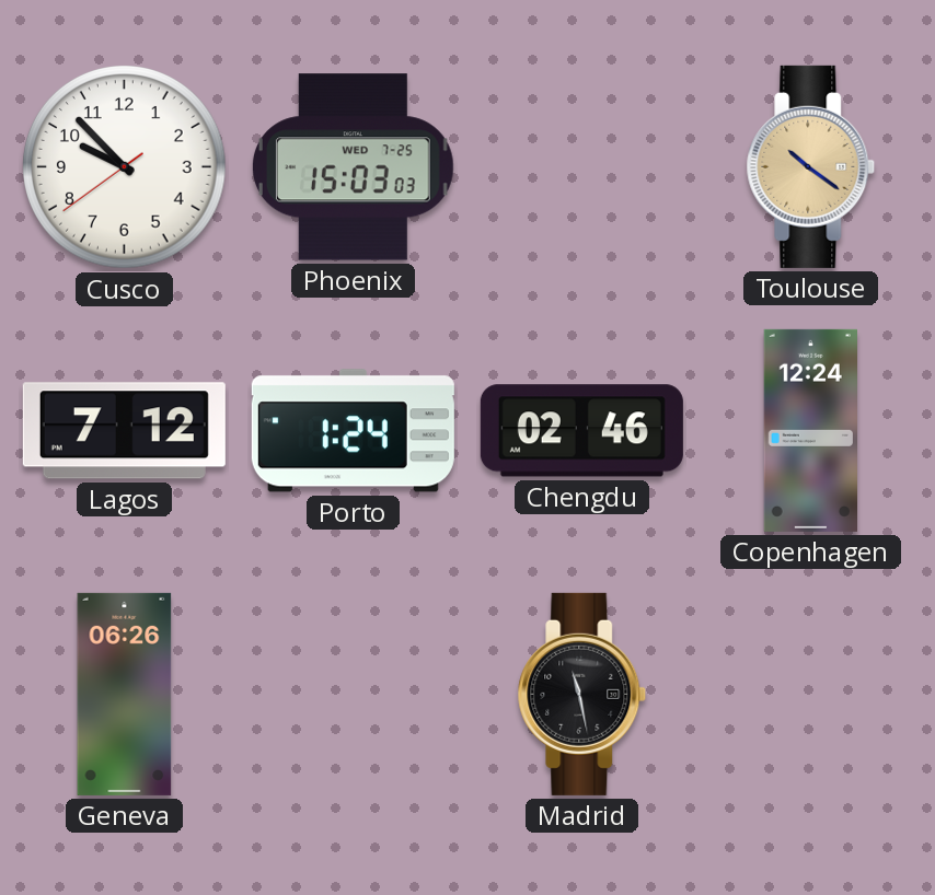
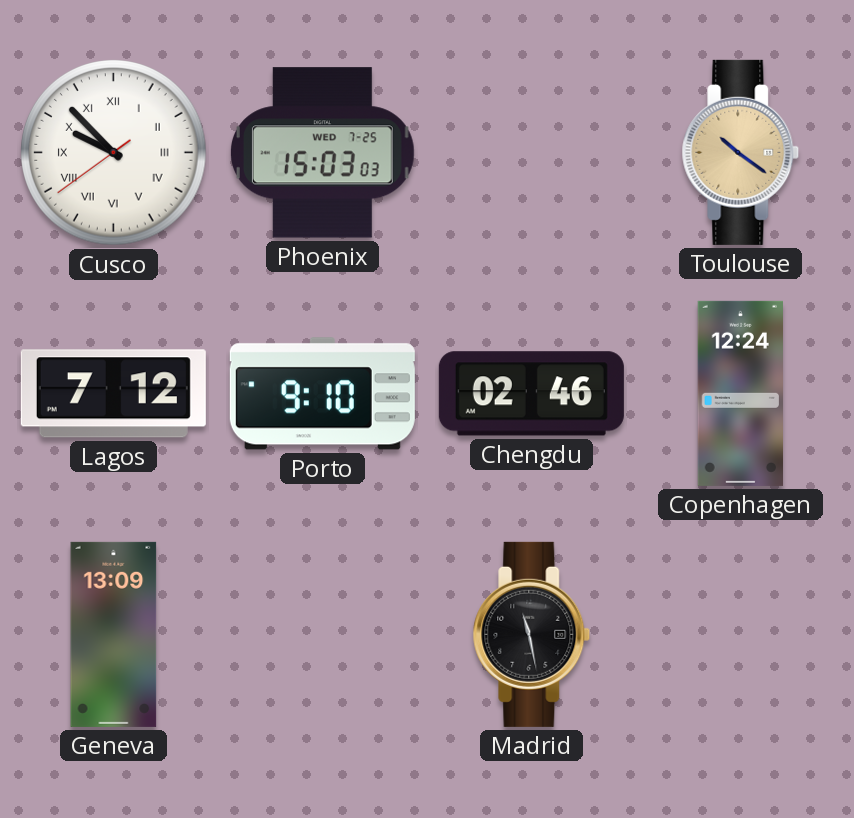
Cusco numerals: Arabic -> Roman (114, 153)
Porto: 1:24 -> 9:10 (322, 394)
Geneva: 06:26 -> 13:09 (114, 634)
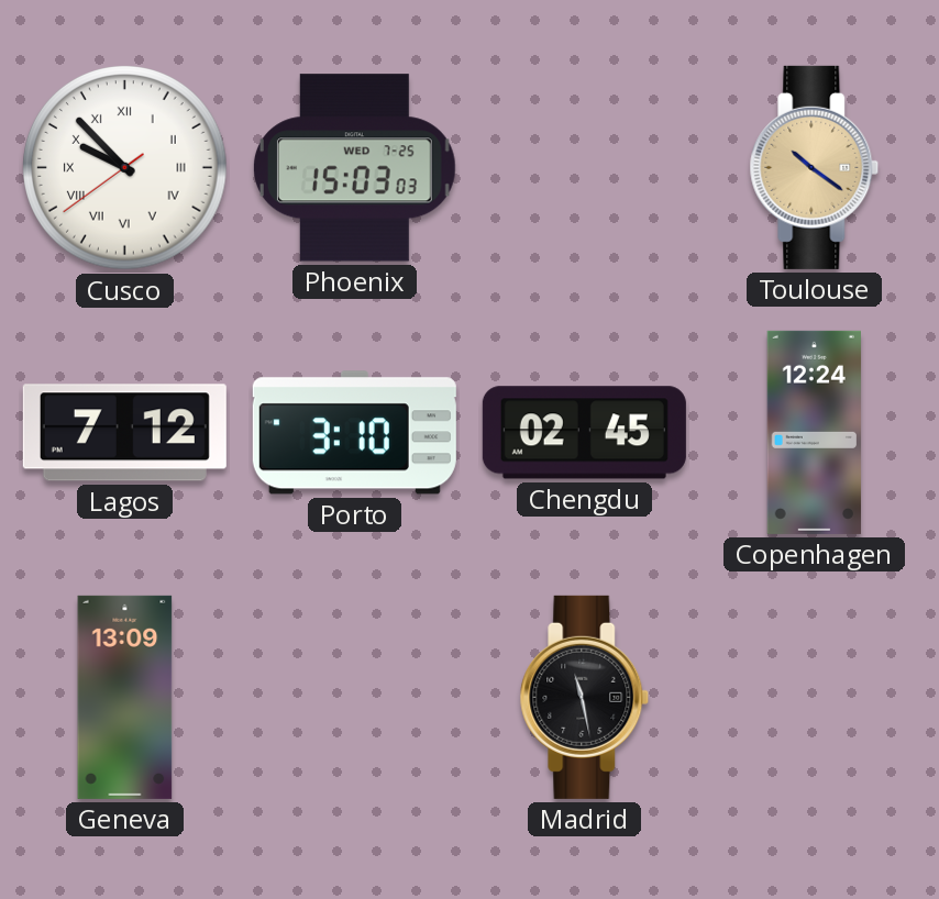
Porto: 9:10 -> 3:10 (354, 433)
Chengdu: 02:46 -> 02:45 (584, 433)
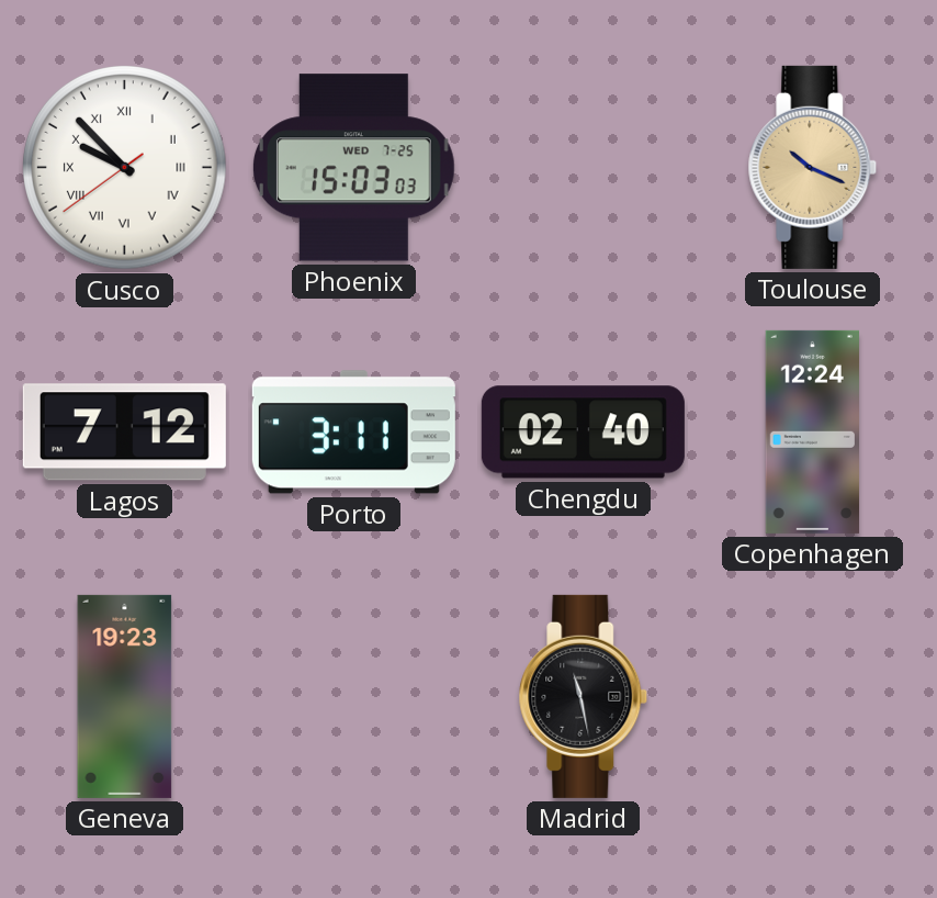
Toulouse: 10:21 -> 10:19 (813, 167)
Porto: 3:10 -> 3:11 (353, 433)
Chengdu: 02:45 -> 02:40 (583, 433)
Geneva: 13:09 -> 19:23 (125, 696)
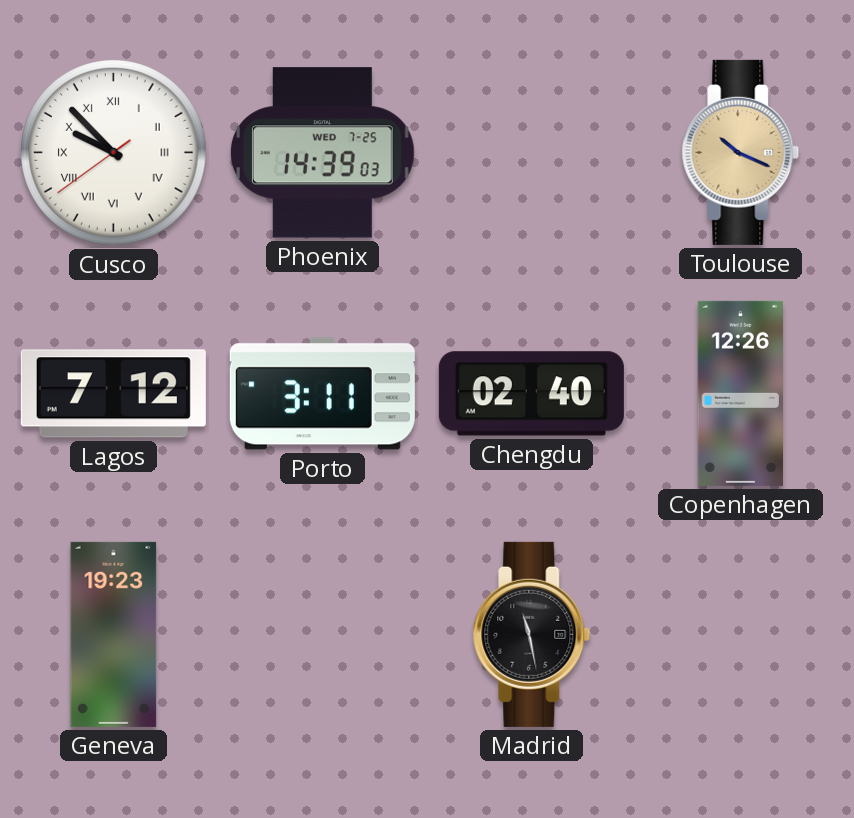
Phoenix: 15:03 -> 14:39 (322, 153)
Copenhagen: 12:24 -> 12:26 (740, 393)
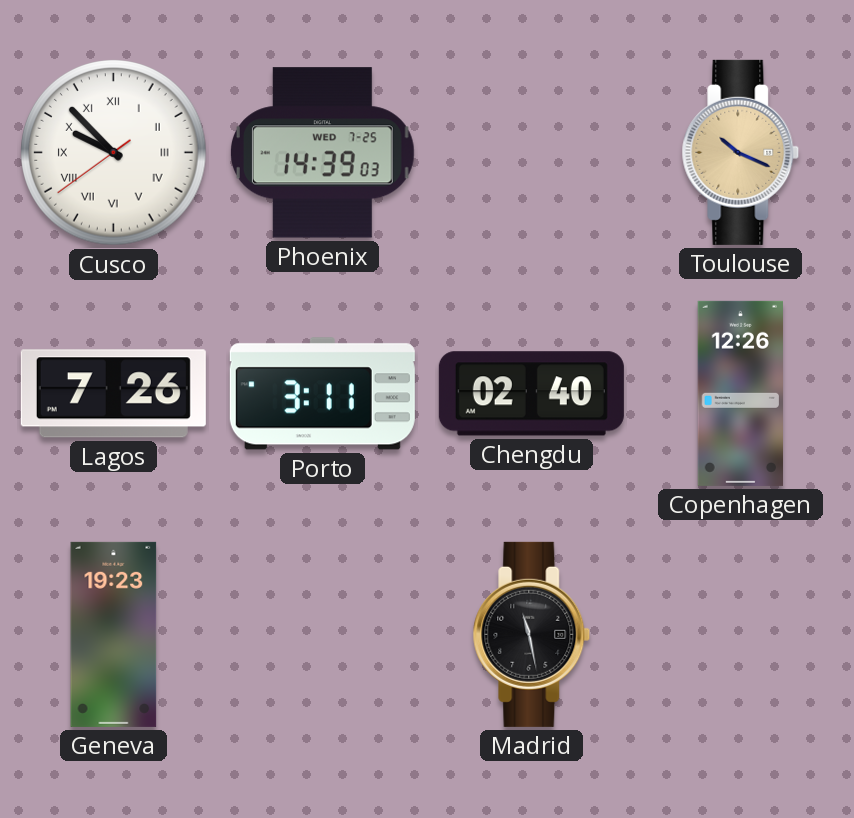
Lagos: 7:12 -> 7:26 (113, 394)
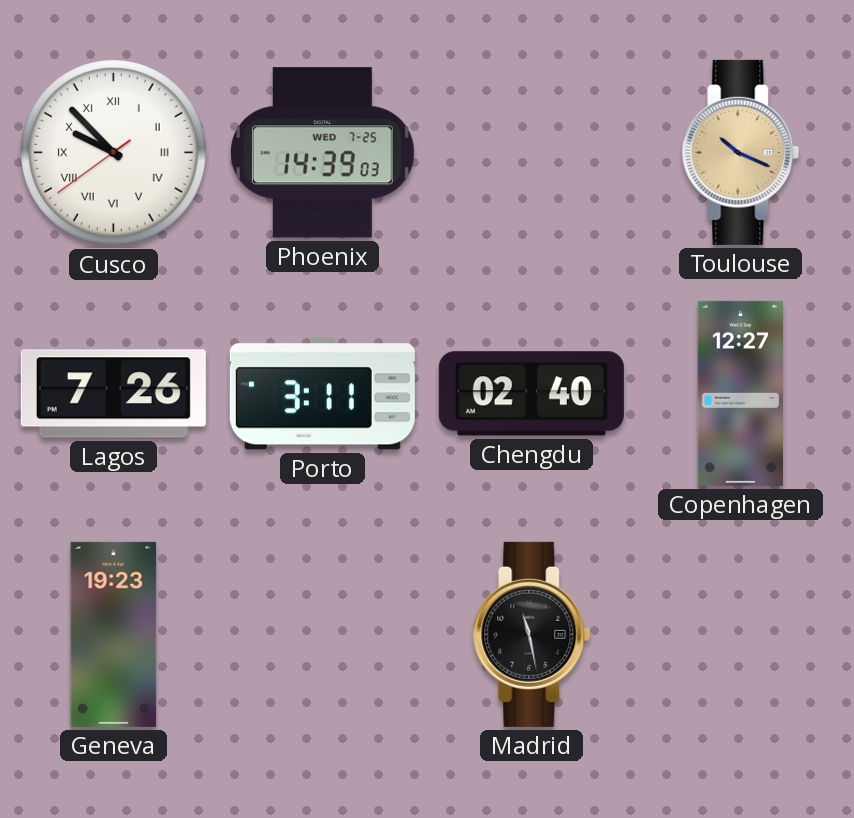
Copenhagen: 12:26 -> 12:27 (740, 393)
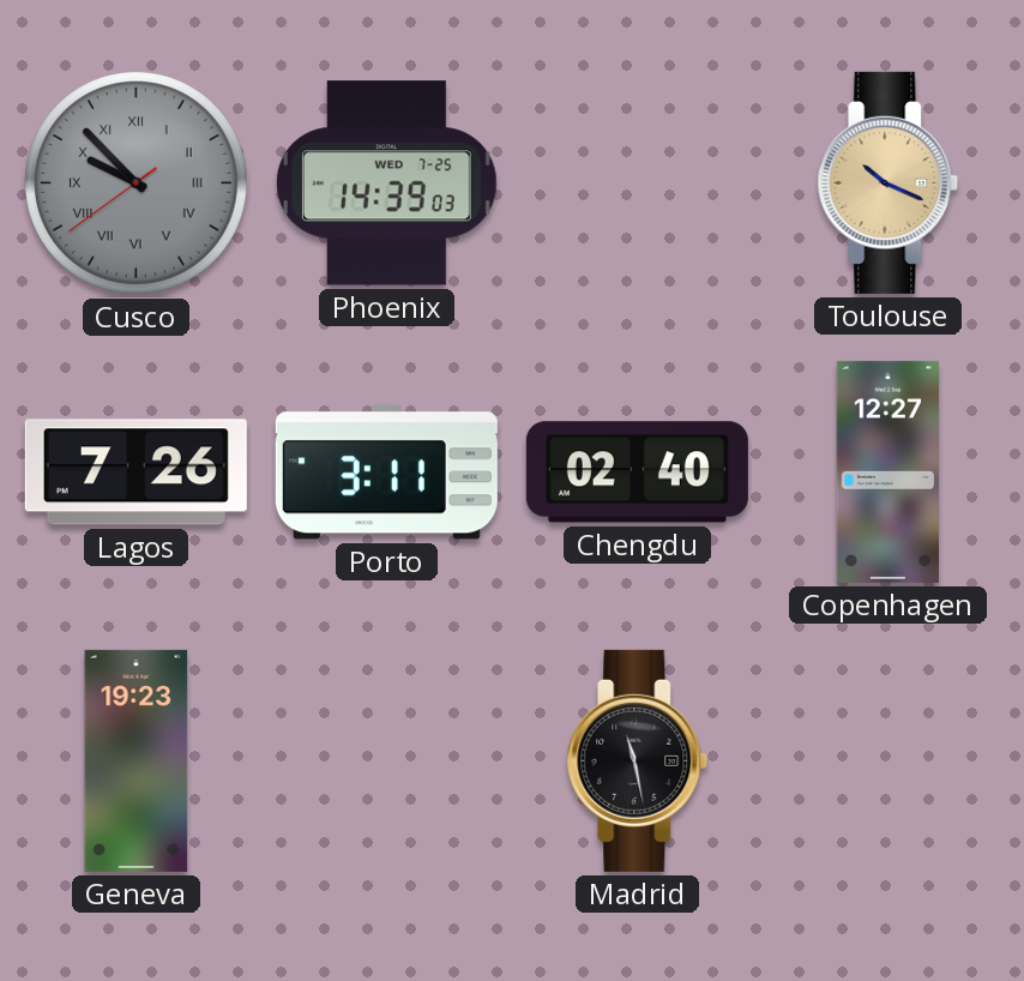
Cusco dial: white -> grey (137, 183)
